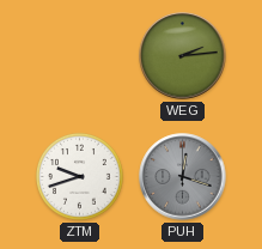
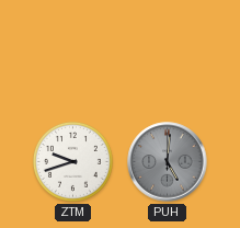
WEG: 2:14 -> none (183, 56)
PUH: 12:18 -> 5:01 (168, 162)
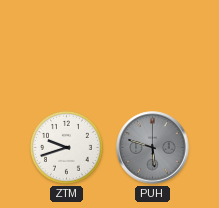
PUH: 5:01 -> 5:48 (153, 148)
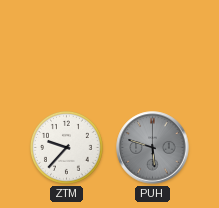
ZTM: 9:42 -> 9:37 (66, 147)
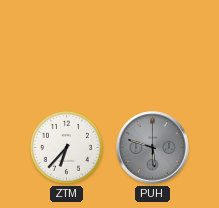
ZTM: 9:37 -> 6:37 (66, 147)
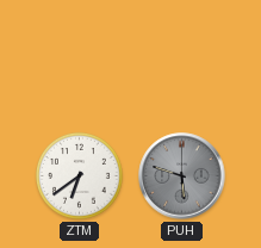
ZTM: 6:37 -> 6:39 (79, 175)
